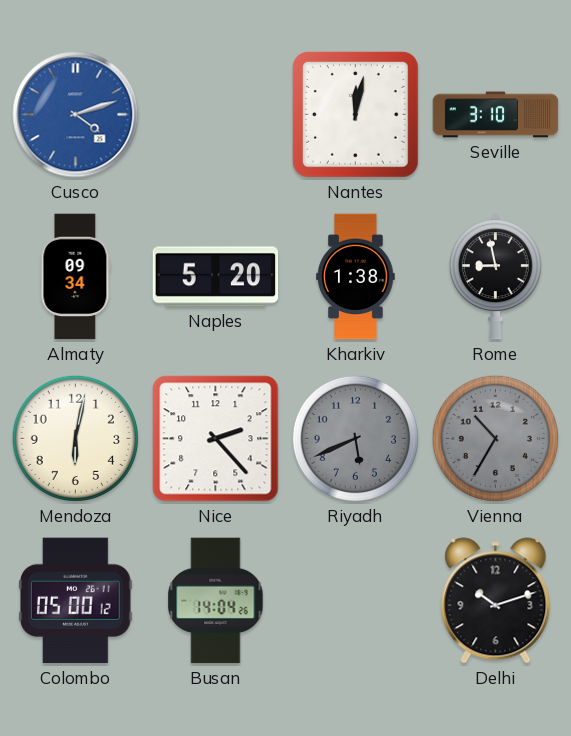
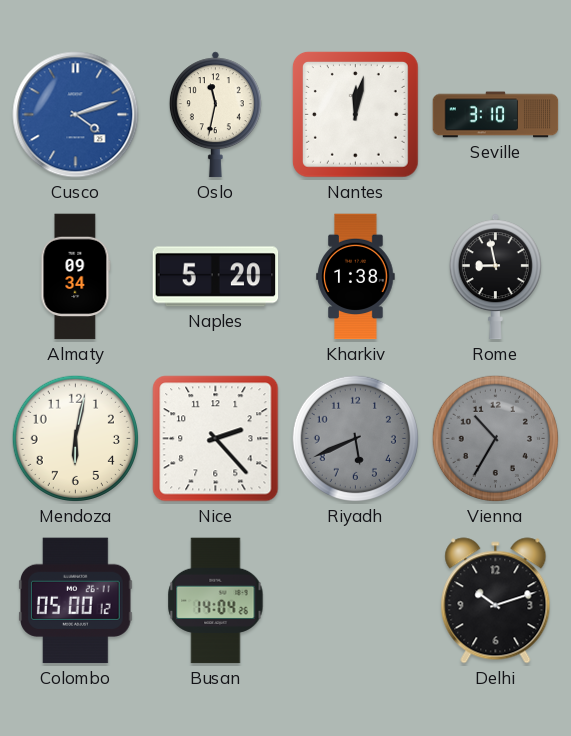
Oslo: none -> 11:32 (215, 115)
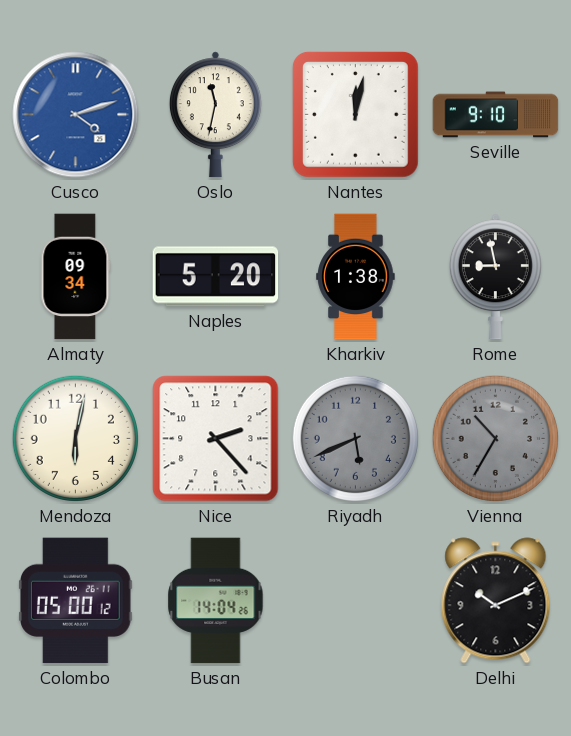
Seville: 3:10 -> 9:10 (496, 115)
Delhi: 10:12 -> 10:11 (496, 601)
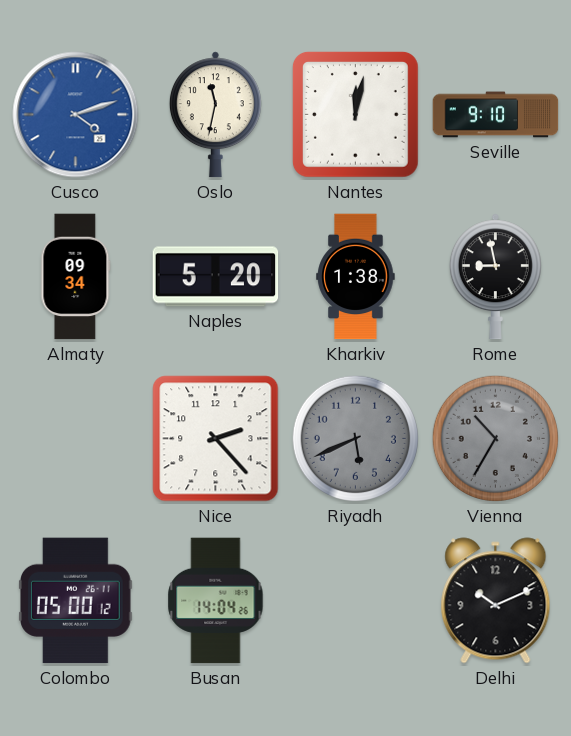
Mendoza: 6:02 -> none (75, 438)
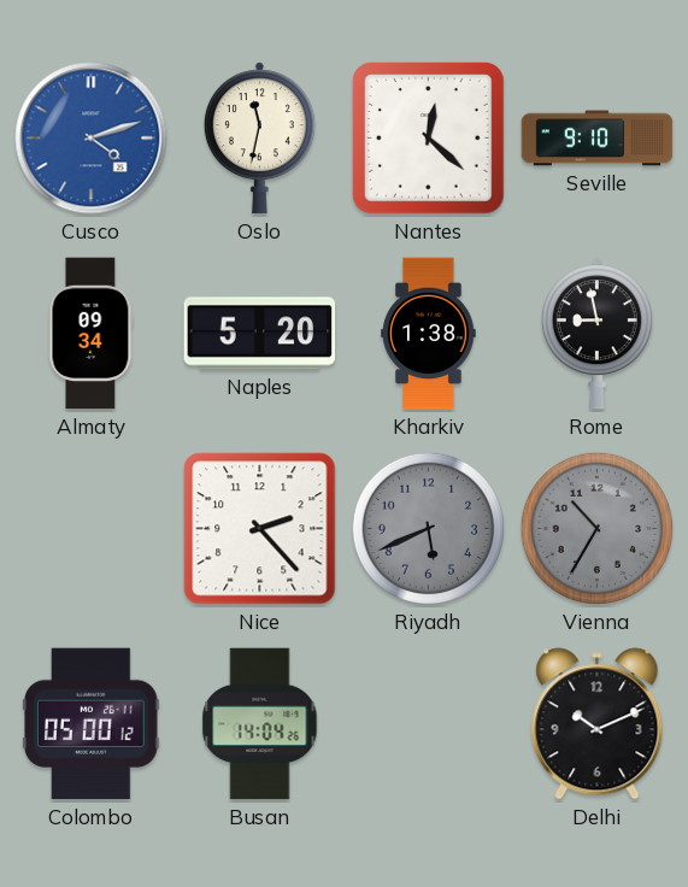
Nantes: 12:02 -> 12:22 (429, 139)
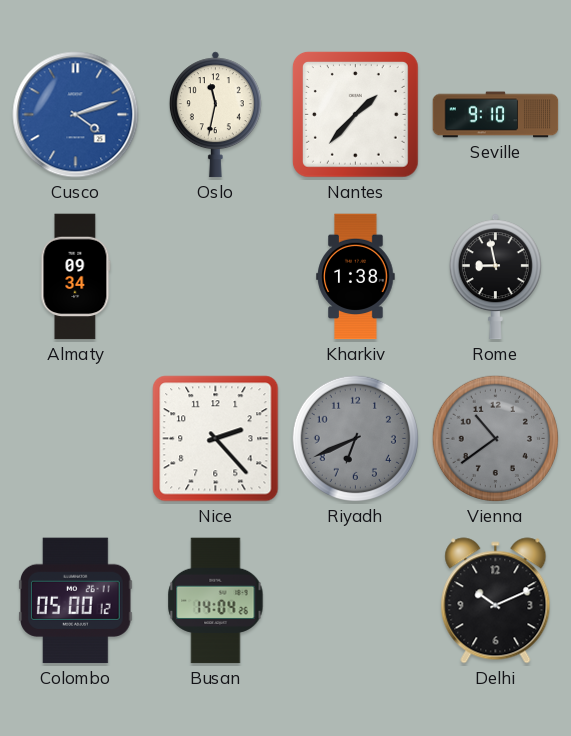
Nantes: 12:22 -> 1:37 (356, 115)
Naples: 5:20 -> none (260, 334)
Riyadh: 5:41 -> 6:41 (355, 438)
Vienna: 10:35 -> 10:39 (495, 438)
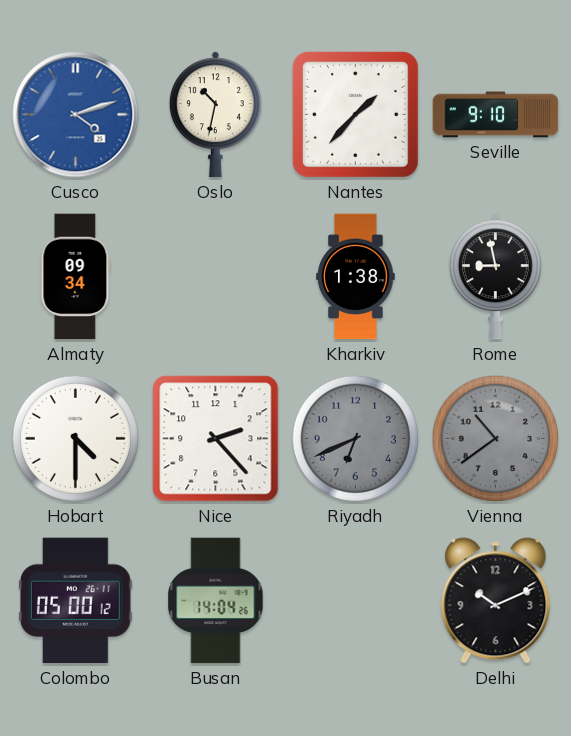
Oslo: 11:32 -> 10:32 (215, 115)
Hobart: none -> 4:30 (75, 438)
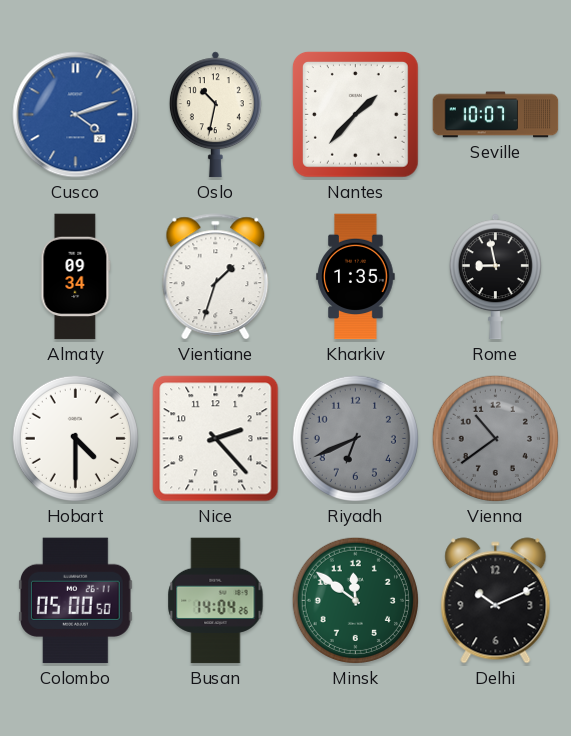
Seville: 9:10 -> 10:07 (496, 115)
Vientiane: none -> 1:33 (216, 277)
Kharkiv: 1:38 -> 1:35 (356, 277)
Colombo: 05:00:12 -> 05:00:50 (76, 601)
Minsk: none -> 11:51 (355, 600)
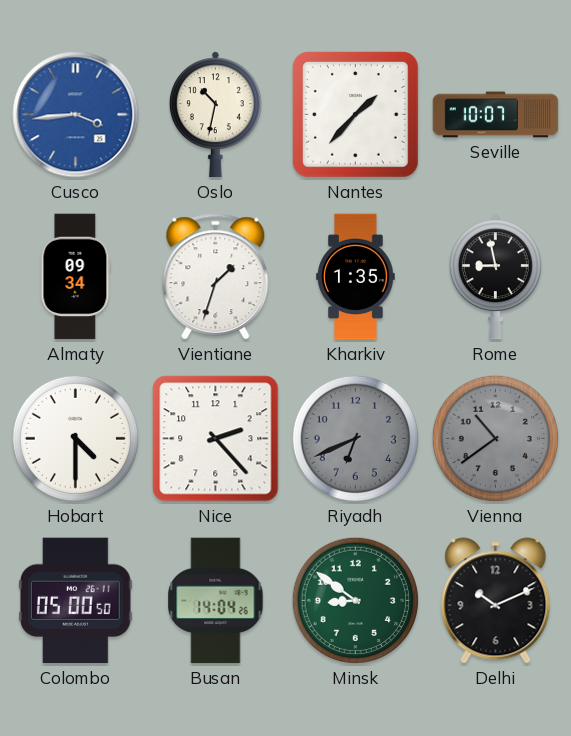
Cusco: 4:12 -> 3:44 (76, 115)
Minsk: 11:51 -> 8:51 (355, 600)
